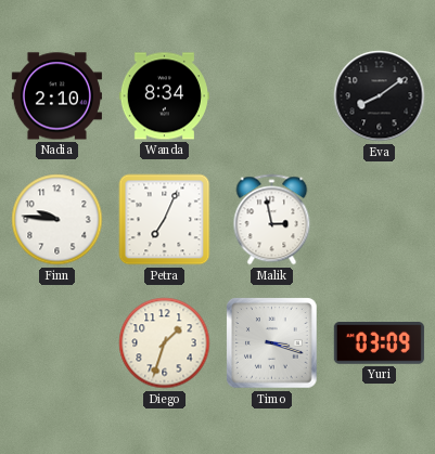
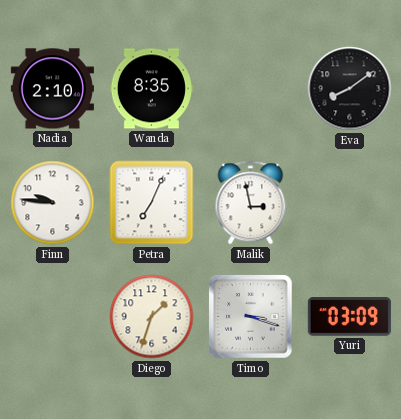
Wanda: 8:34 -> 8:35 (151, 89)
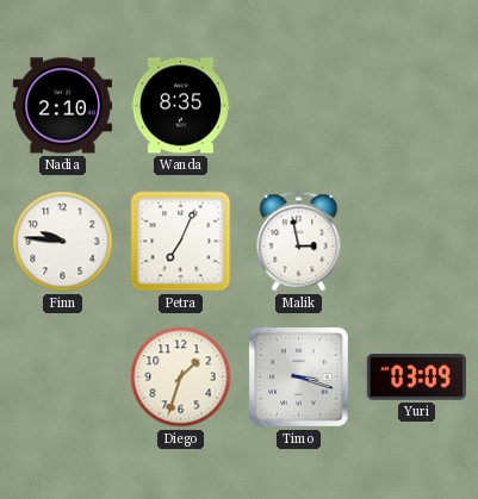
Eva: 8:09 -> none (350, 89)
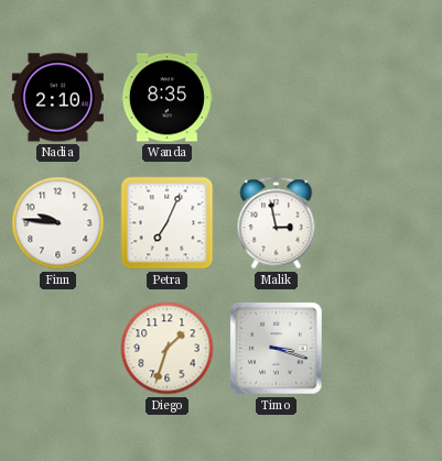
Yuri: 03:09 -> none (416, 378)
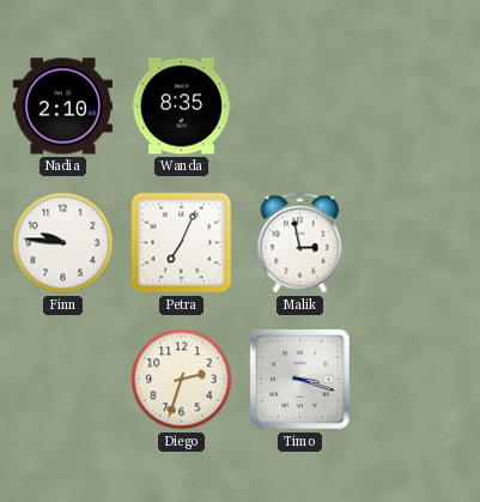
Diego: 1:33 -> 2:33 (182, 380)
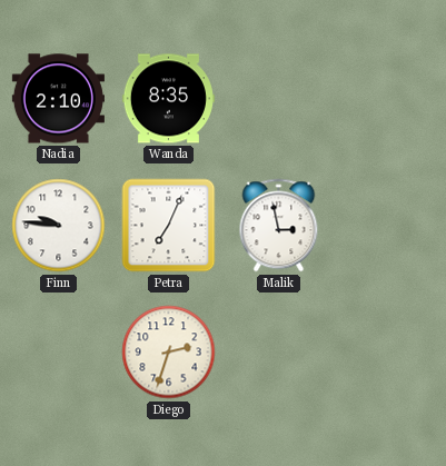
Timo: 3:18 -> none (300, 380)
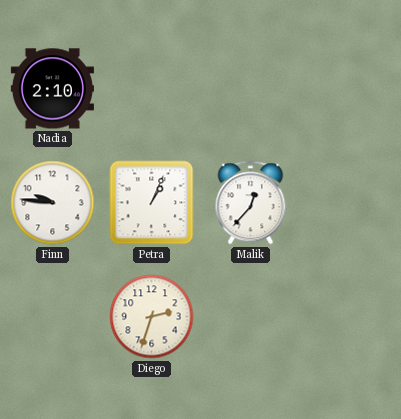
Wanda: 8:35 -> none (168, 99)
Petra: 7:04 -> 1:04 (152, 203)
Malik: 2:58 -> 12:37 (251, 203)
